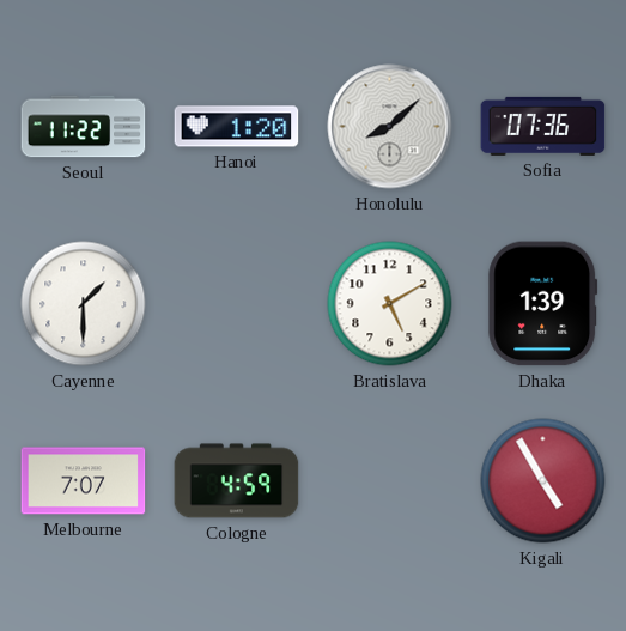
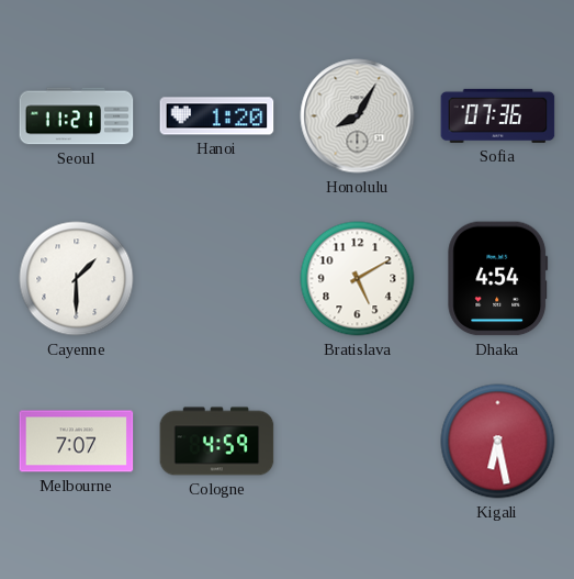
Seoul: 11:22 -> 11:21 (77, 116)
Honolulu: 8:08 -> 8:05 (358, 116)
Dhaka: 1:39 -> 4:54 (498, 279)
Kigali: 4:55 -> 6:28 (498, 442)
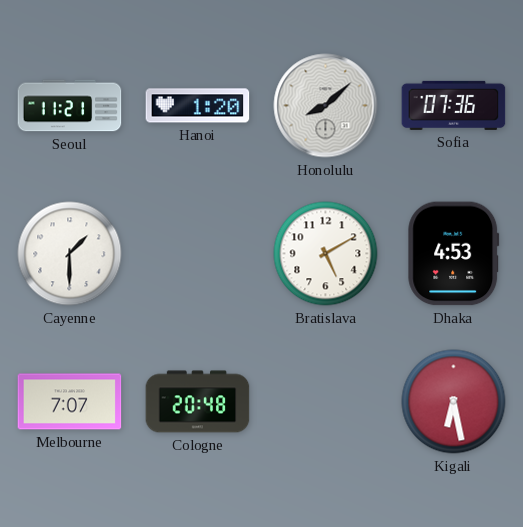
Honolulu: 8:05 -> 8:08 (326, 106)
Dhaka: 4:54 -> 4:53 (454, 254)
Cologne: 4:59 -> 20:48 (198, 402)
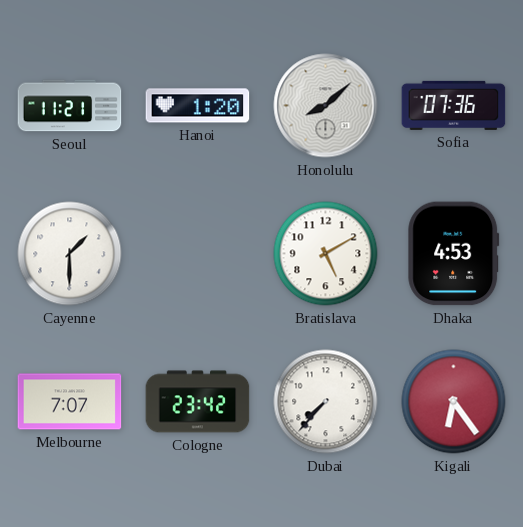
Cologne: 20:48 -> 23:42 (198, 402)
Dubai: none -> 7:37 (326, 402)
Kigali: 6:28 -> 6:24 (454, 402)
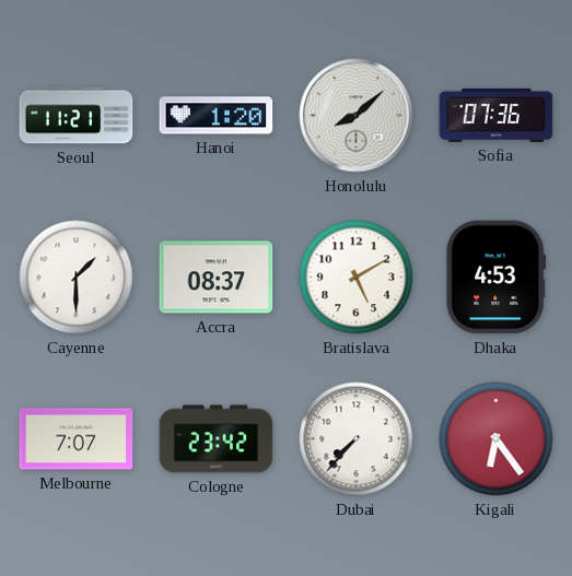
Accra: none -> 08:37 (217, 278)
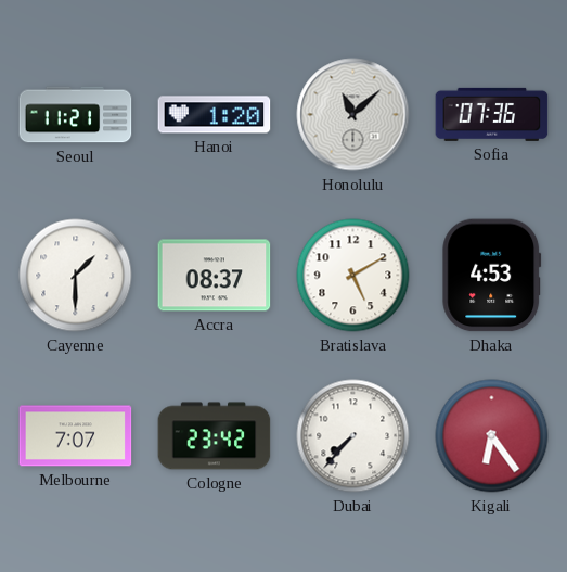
Honolulu: 8:08 -> 11:08 (353, 115)
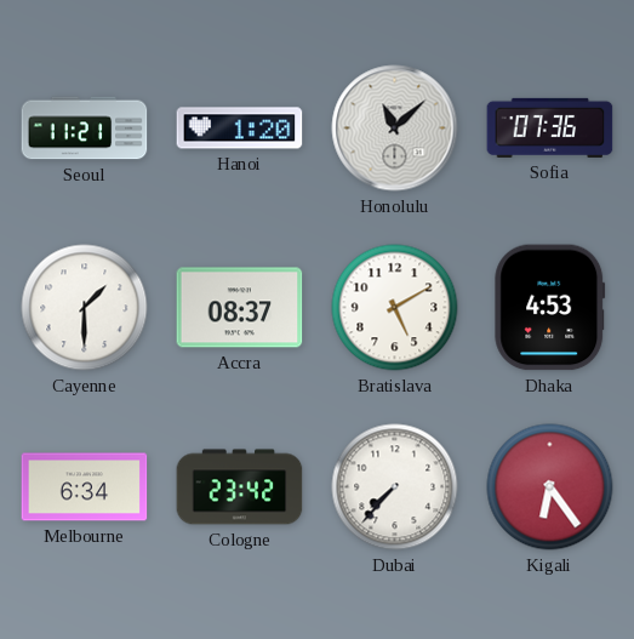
Melbourne: 7:07 -> 6:34 (85, 487)
